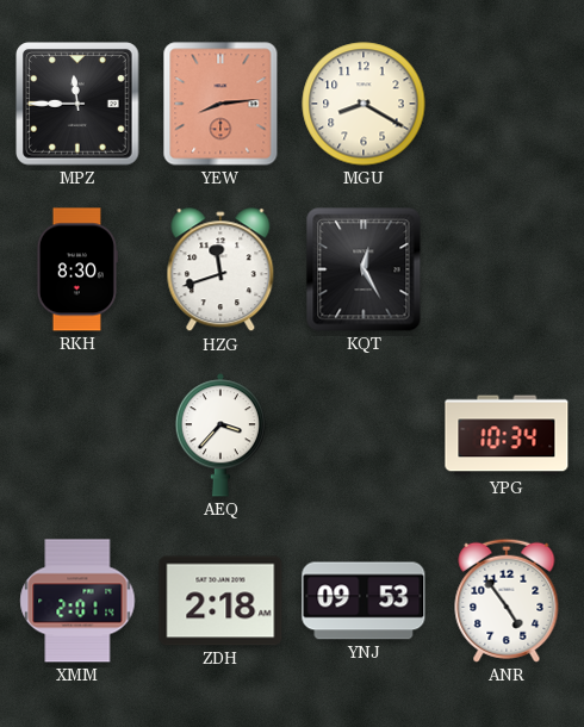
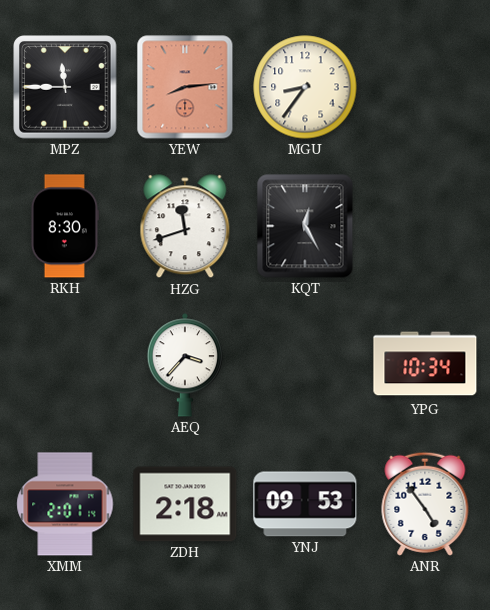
MGU: 8:20 -> 8:36 (305, 87)
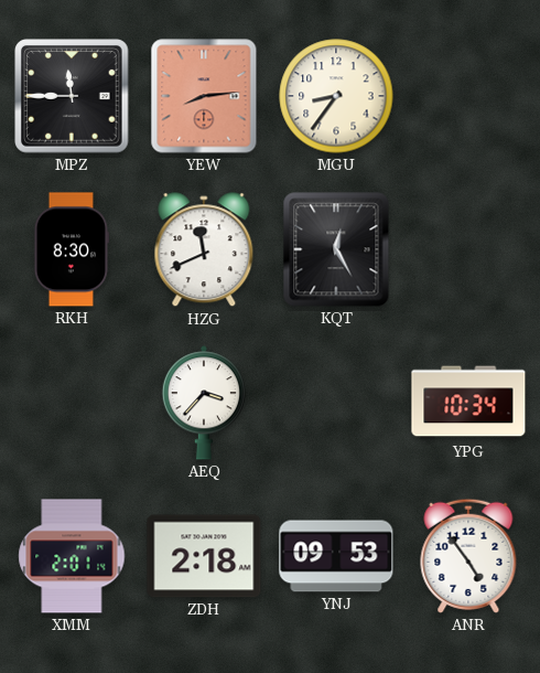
HZG: 11:42 -> 11:41 (204, 250)
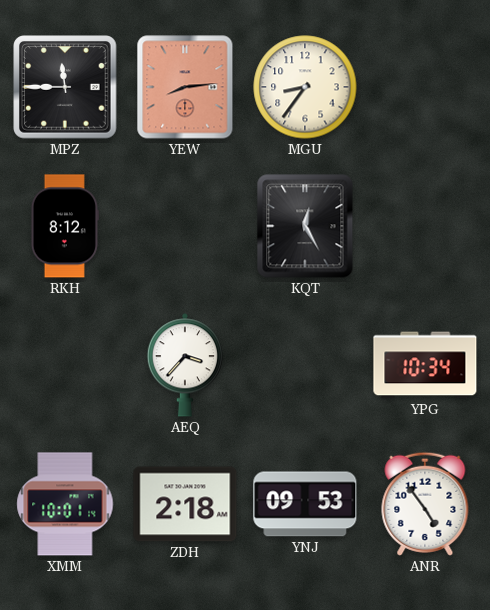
RKH: 8:30 -> 8:12 (65, 226)
HZG: 11:41 -> none (204, 250)
XMM: 2:01 -> 10:01 (65, 504)
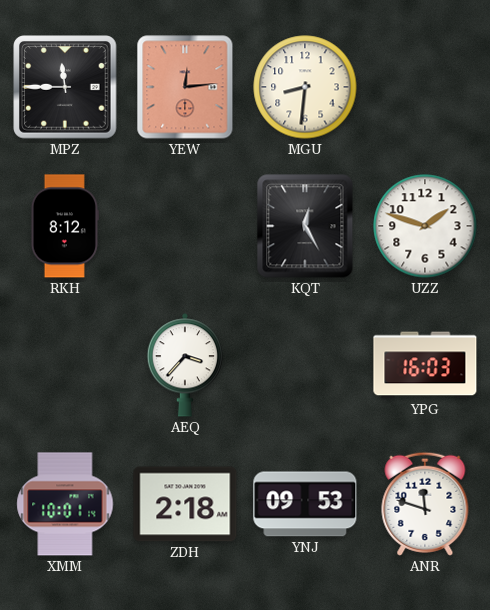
YEW: 8:14 -> 12:14 (185, 87)
MGU: 8:36 -> 8:31 (305, 87)
UZZ: none -> 1:48 (425, 226)
YPG: 10:34 -> 16:03 (425, 365)
ANR: 4:54 -> 11:48 (425, 504)
